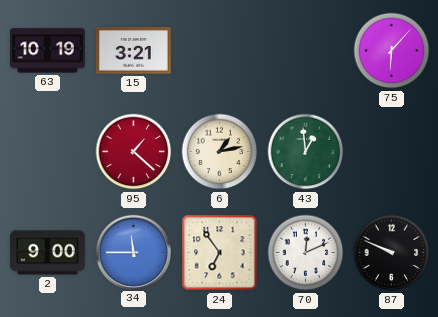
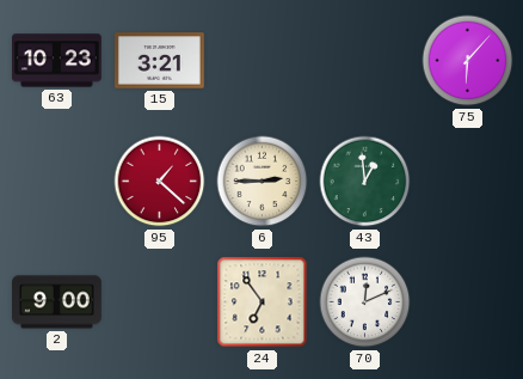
63: 10:19 -> 10:23 (57, 61)
6: 1:13 -> 2:45 (263, 182)
34: 11:45 -> none (133, 252)
87: 9:49 -> none (392, 253)
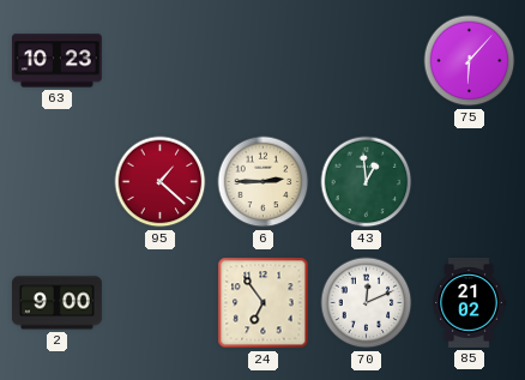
15: 3:21 -> none (160, 61)
85: none -> 21:02 (469, 303)
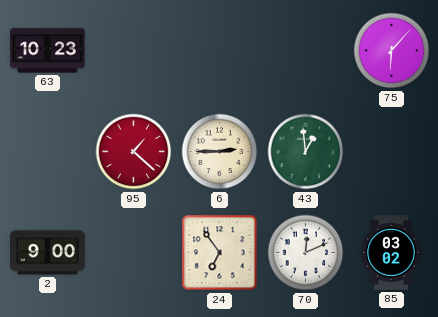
85: 21:02 -> 03:02 (391, 253)
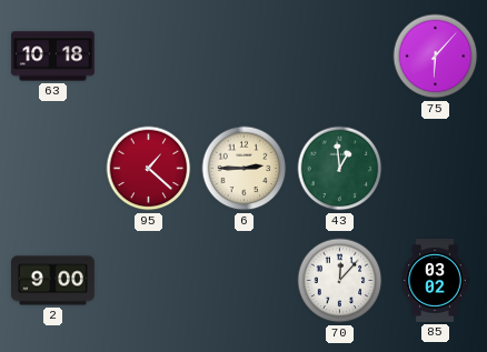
63: 10:23 -> 10:18 (53, 57)
24: 6:54 -> none (220, 253)
70: 12:11 -> 12:07 (340, 281)
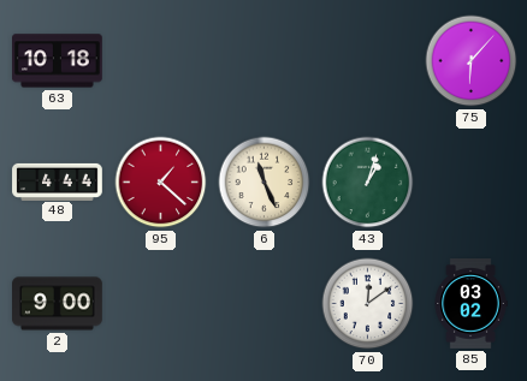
48: none -> 4:44 (58, 181)
6: 2:45 -> 11:26 (265, 183)
43: 12:59 -> 1:03 (368, 183)
70: 12:07 -> 12:09 (368, 304)
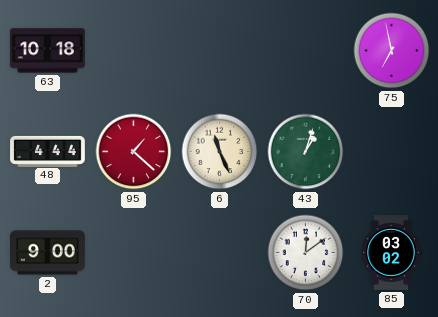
75: 6:07 -> 6:58 (392, 51)
